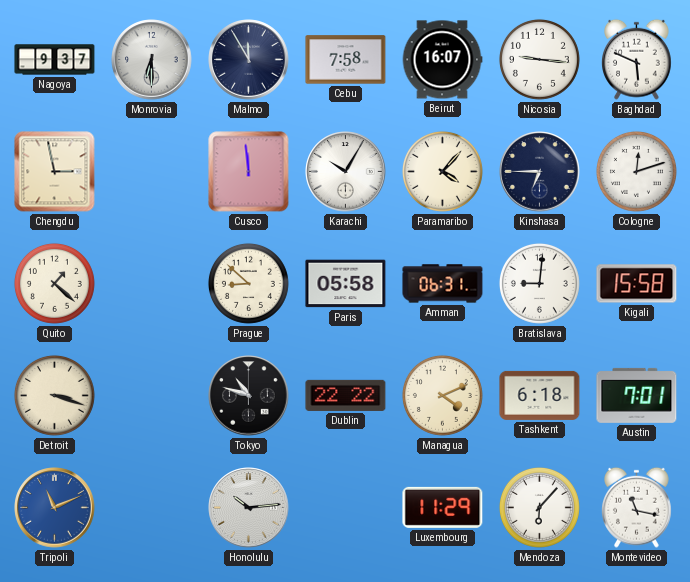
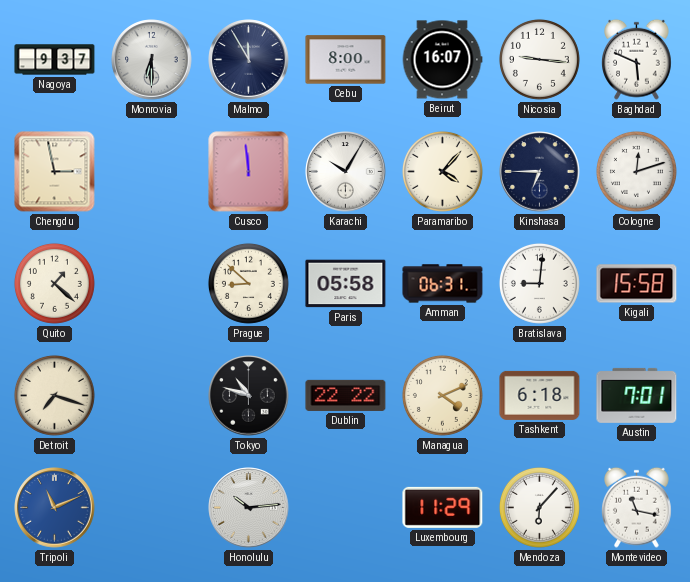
Cebu: 7:58 -> 8:00 (346, 60)
Detroit: 3:18 -> 7:18 (54, 395)
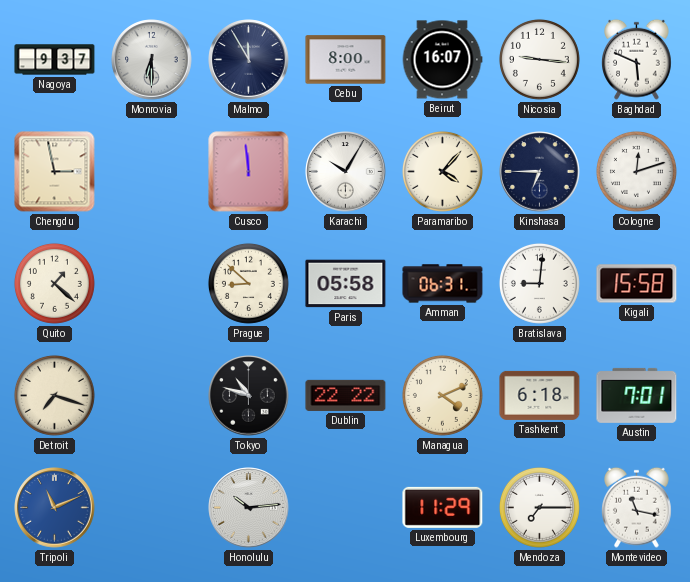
Mendoza: 6:07 -> 7:15 (539, 507)
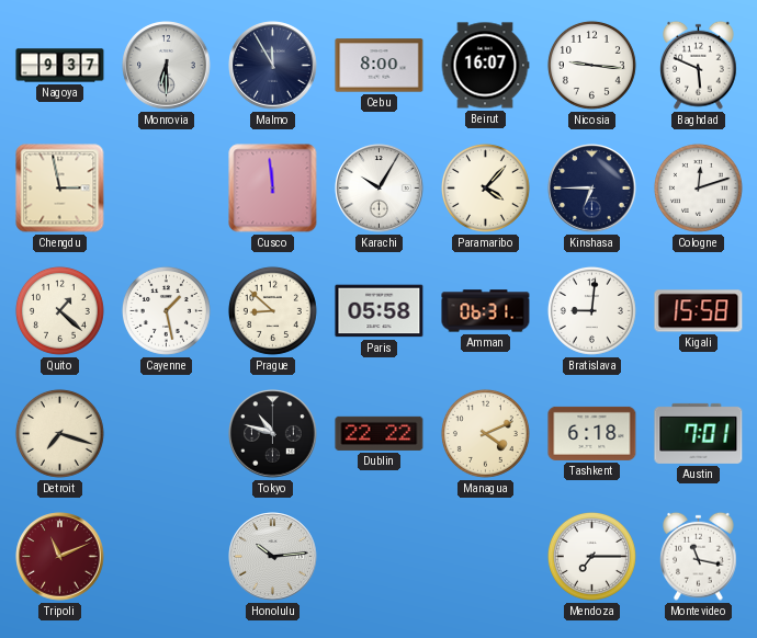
Cayenne: none -> 1:28 (166, 310)
Tripoli dial: blue -> burgundy (60, 557)
Luxembourg: 11:29 -> none (443, 507)
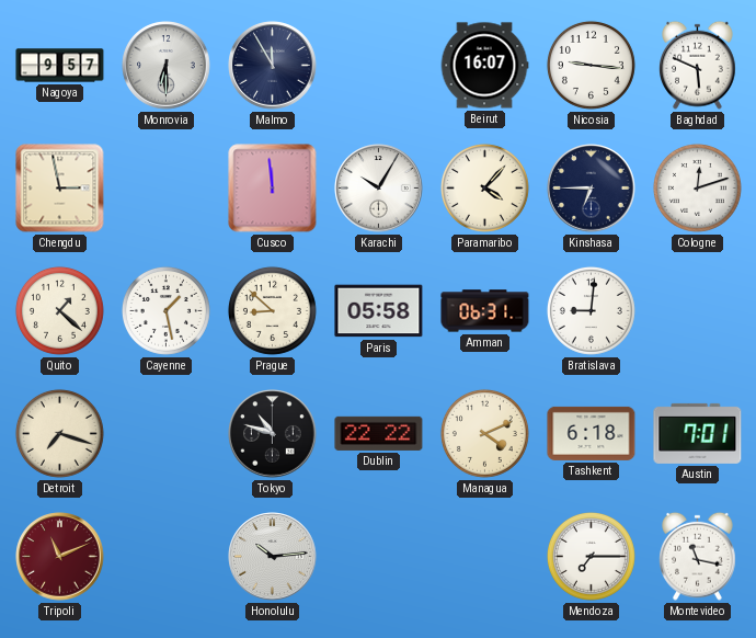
Nagoya: 9:37 -> 9:57 (60, 66)
Cebu: 8:00 -> none (380, 66)
Kigali: 15:58 -> none (699, 311)
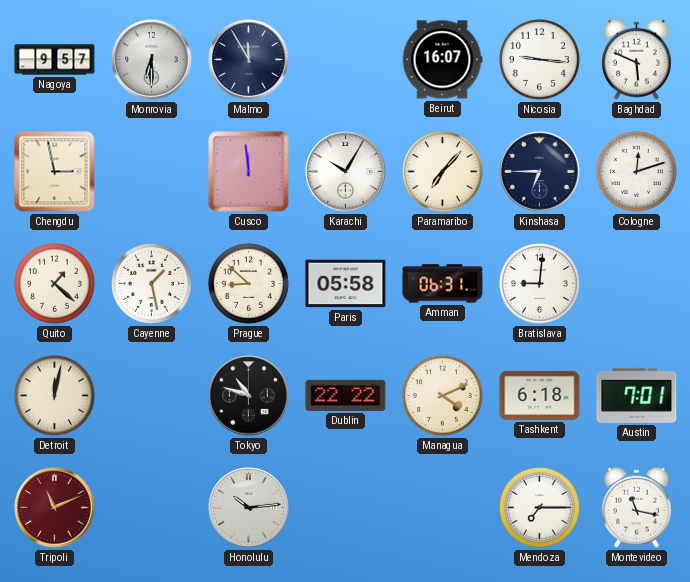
Paramaribo: 4:07 -> 7:07 (442, 171)
Detroit: 7:18 -> 12:02 (54, 395)
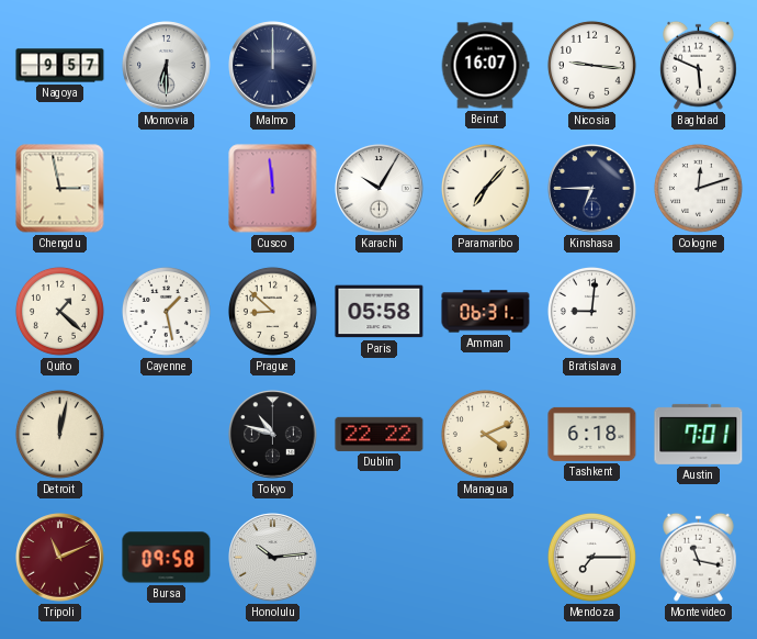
Malmo: 11:55 -> 12:00 (273, 66)
Bursa: none -> 09:58 (167, 558)
